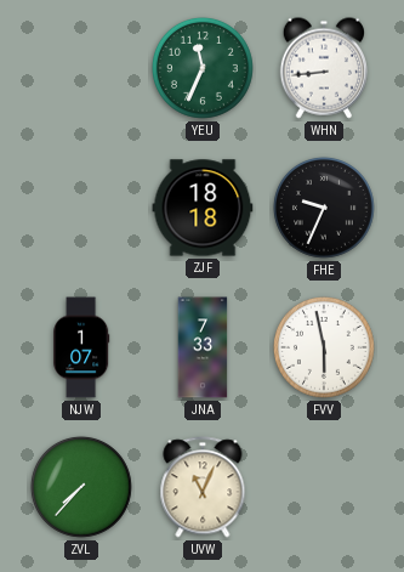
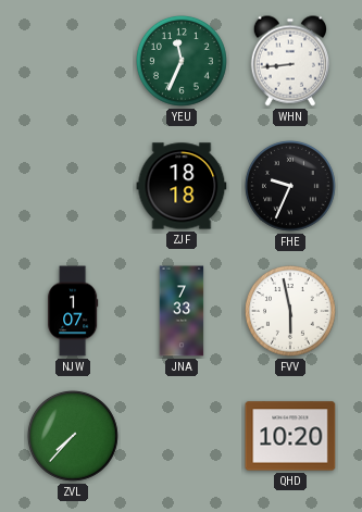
UVW: 11:04 -> none (203, 487)
QHD: none -> 10:20 (290, 436)
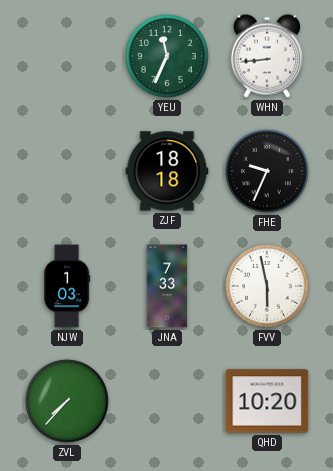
NJW: 1:07 -> 1:03 (67, 286)
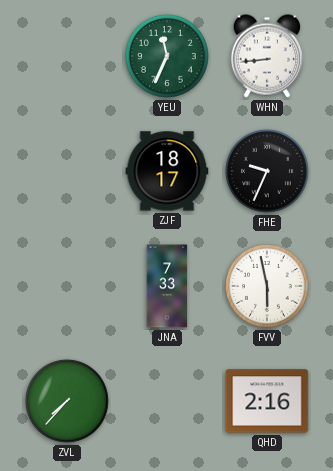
ZJF: 18:18 -> 18:17 (167, 171)
NJW: 1:03 -> none (67, 286)
QHD: 10:20 -> 2:16 (267, 401)
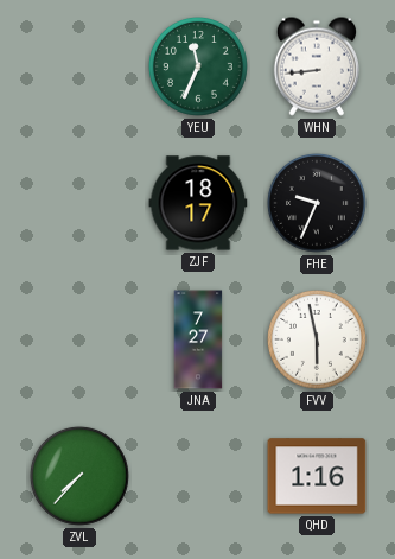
JNA: 7:33 -> 7:27 (198, 339)
QHD: 2:16 -> 1:16 (317, 476)
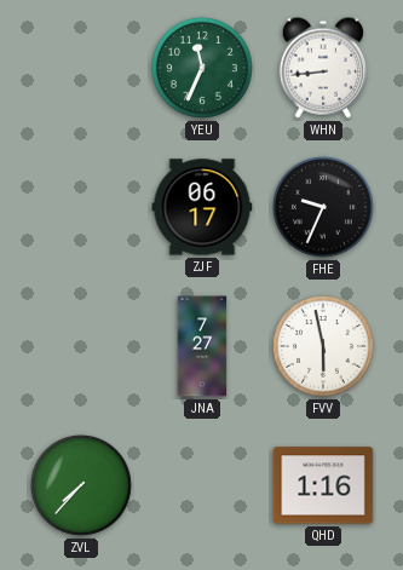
ZJF: 18:17 -> 06:17 (202, 207)
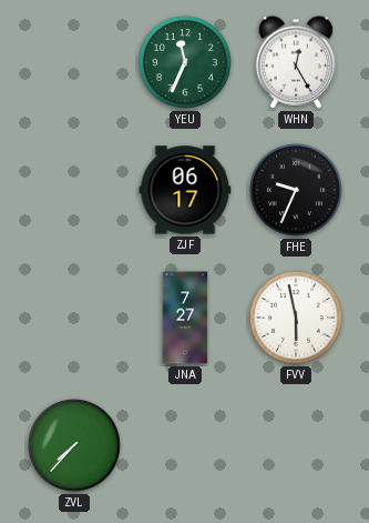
WHN: 8:44 -> 12:25 (295, 62)
QHD: 1:16 -> none (323, 485)
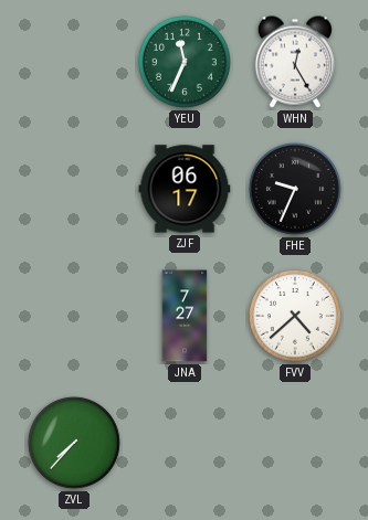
FVV: 5:58 -> 4:38 (295, 316)
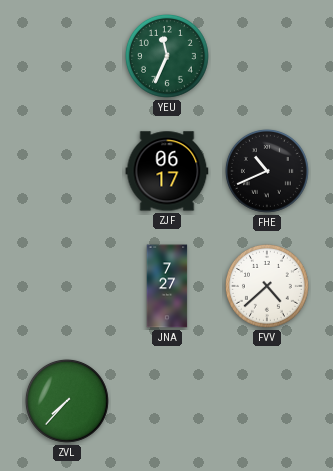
WHN: 12:25 -> none (294, 62)
FHE: 9:34 -> 10:41 (267, 171)
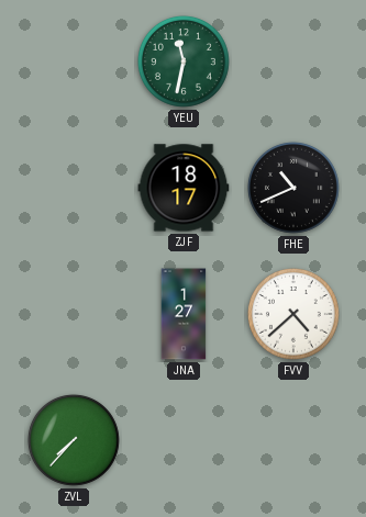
YEU: 11:34 -> 11:32 (184, 61)
ZJF: 06:17 -> 18:17 (184, 188)
JNA: 7:27 -> 1:27 (184, 314)
